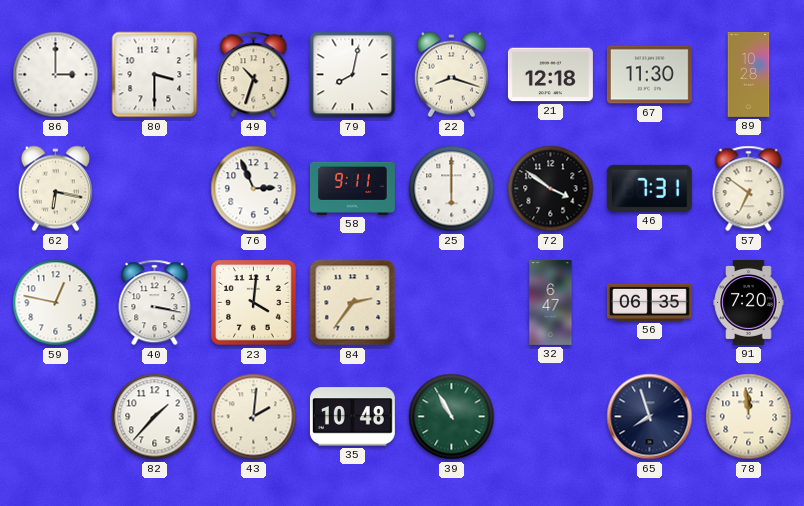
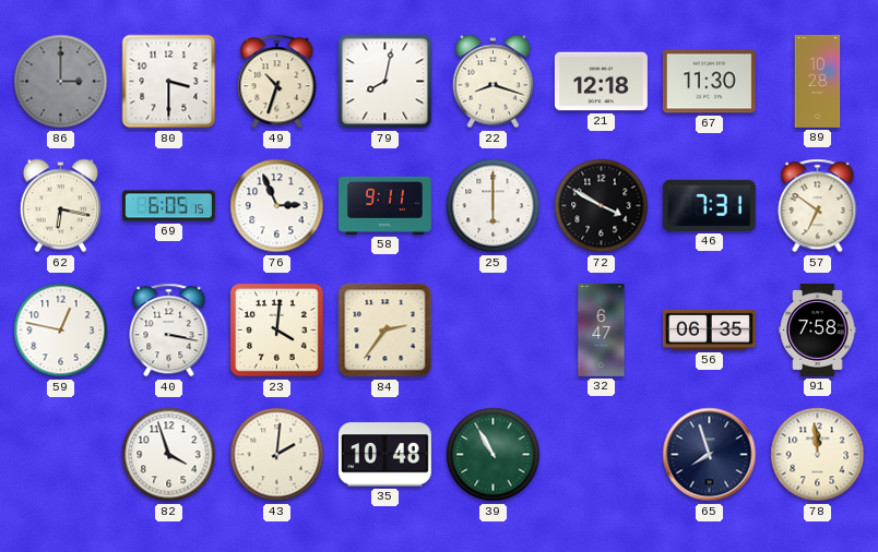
86 dial: white -> grey (61, 82)
69: none -> 6:05 (168, 206)
72: 3:51 -> 3:50 (602, 206)
91: 7:20 -> 7:58 (818, 329)
82: 1:37 -> 3:57 (169, 455)
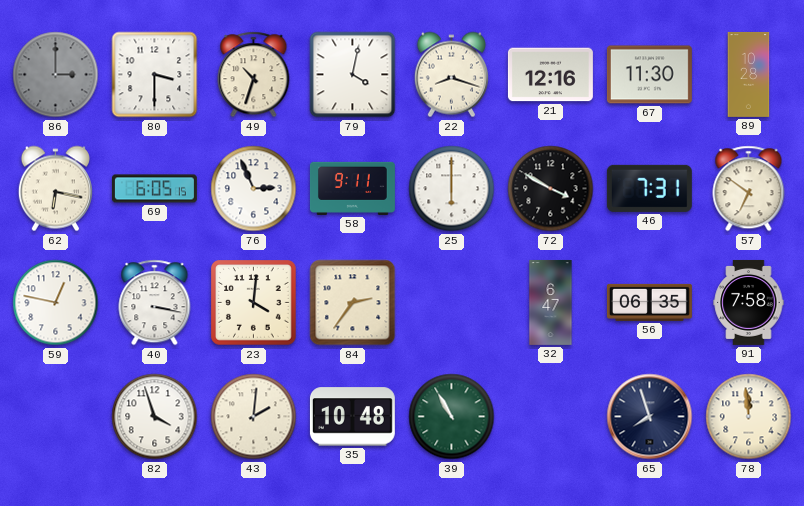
79: 8:02 -> 4:02 (353, 75)
21: 12:18 -> 12:16 (550, 75)
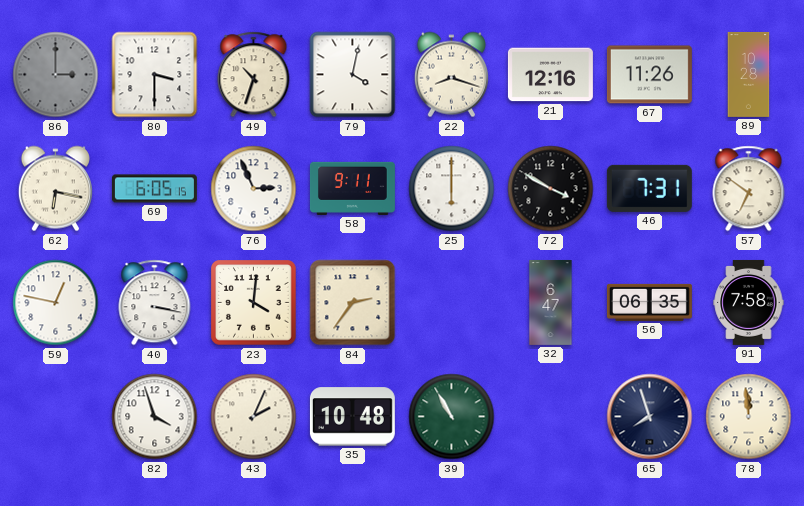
67: 11:30 -> 11:26 (649, 75)
43: 2:01 -> 2:04 (254, 417)
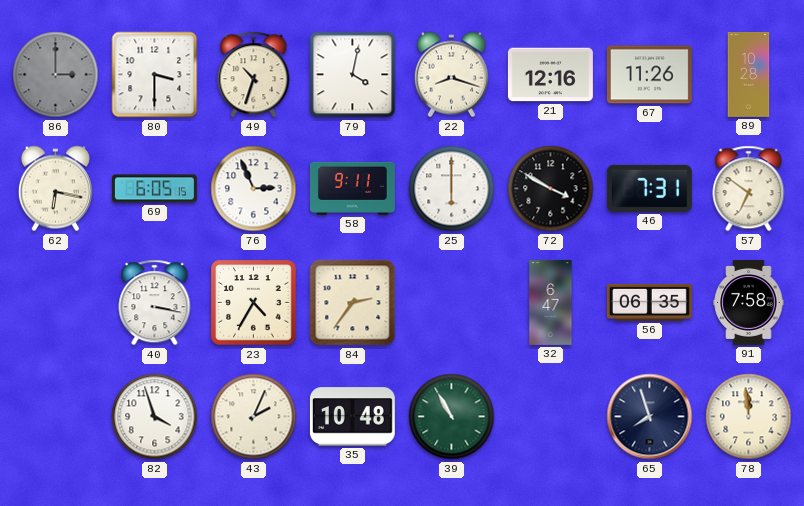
59: 12:47 -> none (56, 303)
23: 4:01 -> 4:35 (254, 303)
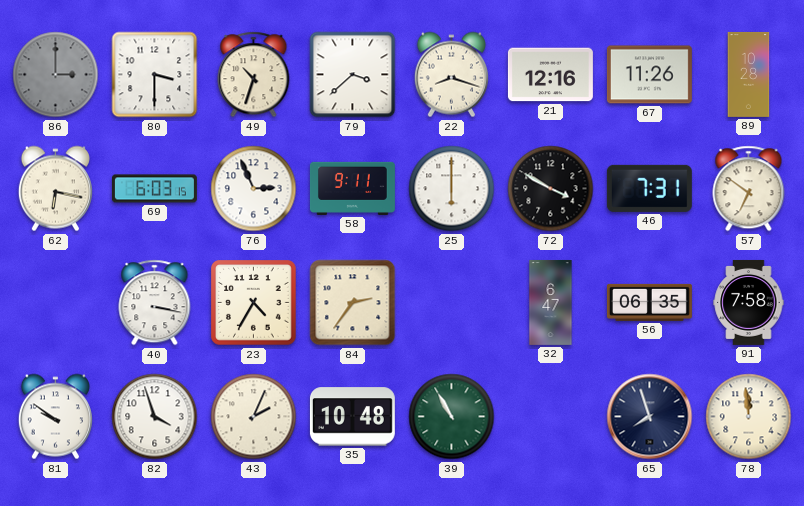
79: 4:02 -> 3:38 (353, 75)
69: 6:05 -> 6:03 (154, 189)
81: none -> 9:51 (55, 417)
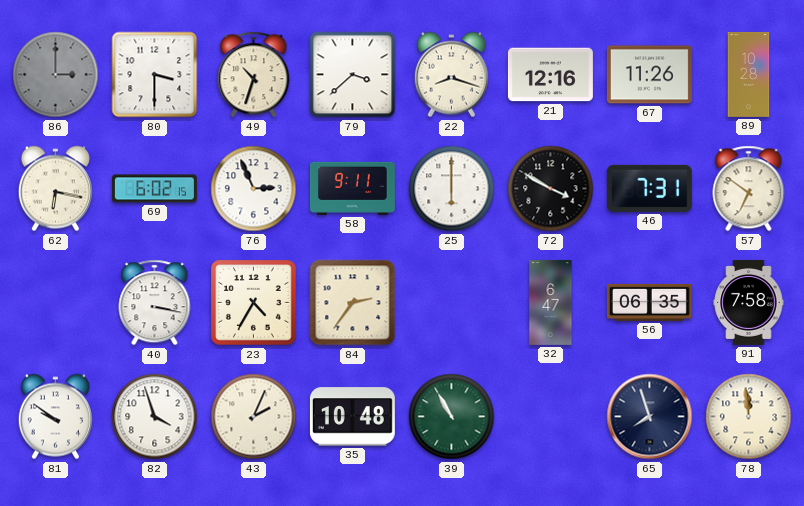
69: 6:03 -> 6:02 (154, 189)
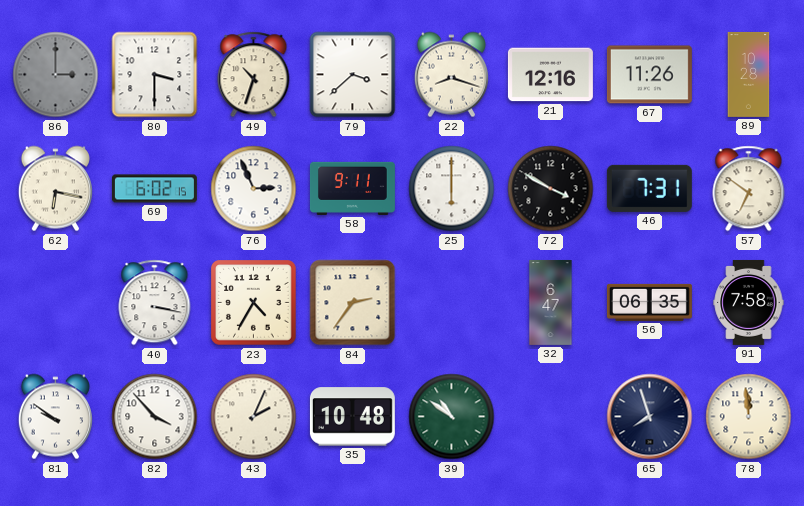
82: 3:57 -> 3:53 (155, 417)
39: 10:55 -> 10:51 (452, 417)
